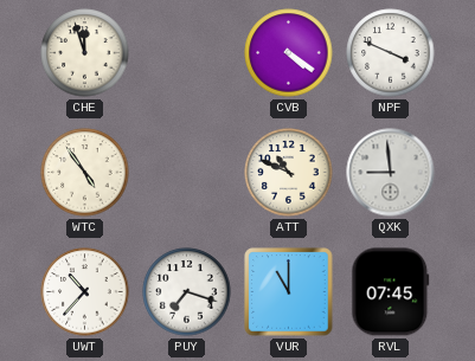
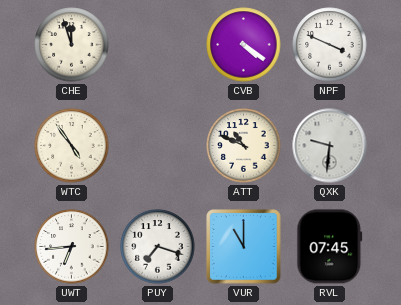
QXK: 8:59 -> 9:31 (330, 146)
UWT: 10:37 -> 6:44 (72, 247)
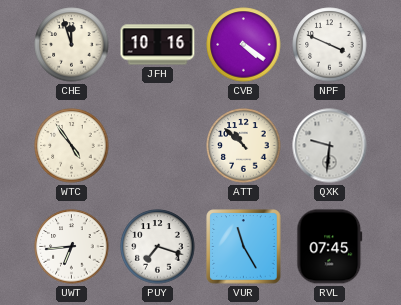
JFH: none -> 10:16 (158, 45)
ATT: 10:49 -> 10:52 (244, 146)
VUR: 11:00 -> 11:25 (244, 247)
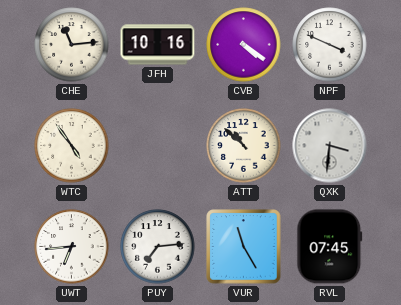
CHE: 11:57 -> 11:14 (72, 45)
QXK: 9:31 -> 3:31 (330, 146)
PUY: 7:18 -> 7:14 (158, 247)
